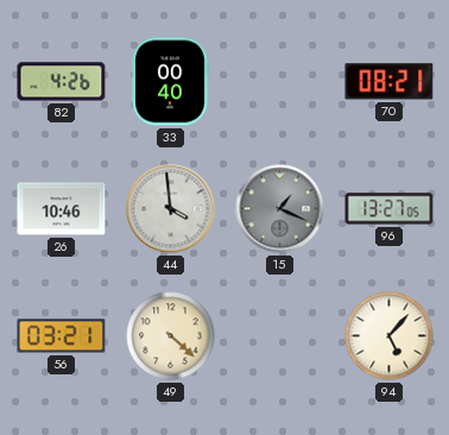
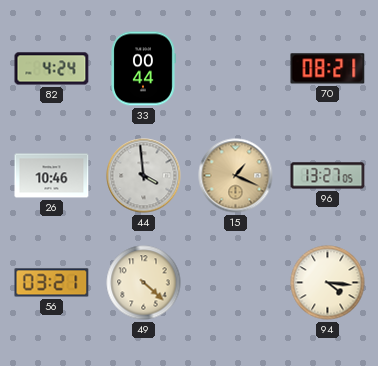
82: 4:26 -> 4:24 (52, 69)
33: 00:40 -> 00:44 (143, 69)
15 dial: grey -> champagne (236, 176)
94: 5:07 -> 4:16 (328, 283)
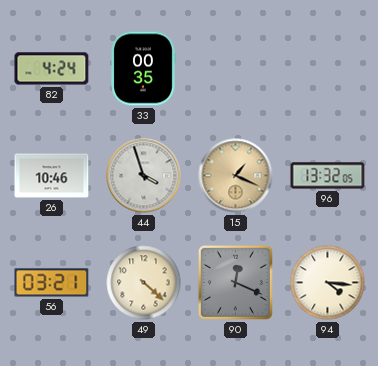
33: 00:44 -> 00:35 (143, 69)
70: 08:21 -> none (328, 69)
44: 3:59 -> 3:57 (144, 176)
96: 13:27 -> 13:32 (328, 176)
90: none -> 12:19 (235, 282)
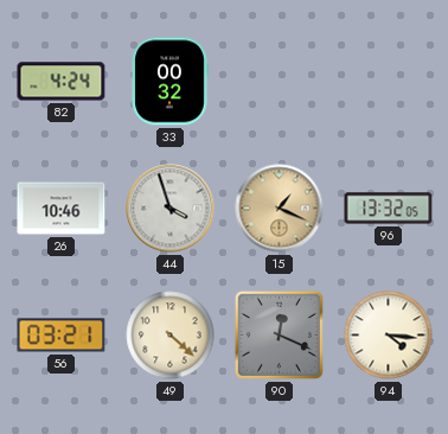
33: 00:35 -> 00:32 (169, 82)
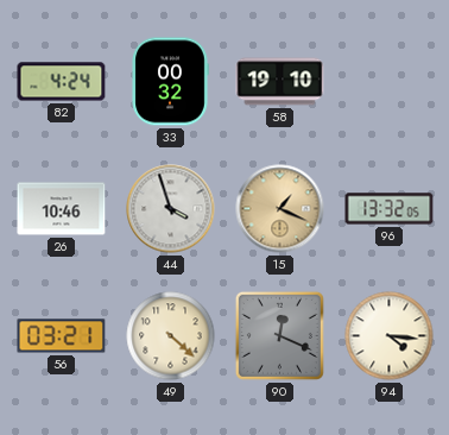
58: none -> 19:10 (280, 82)
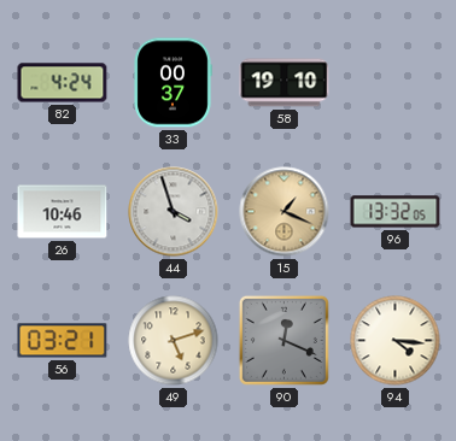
33: 00:32 -> 00:37 (173, 83)
49: 4:22 -> 5:12 (174, 341)
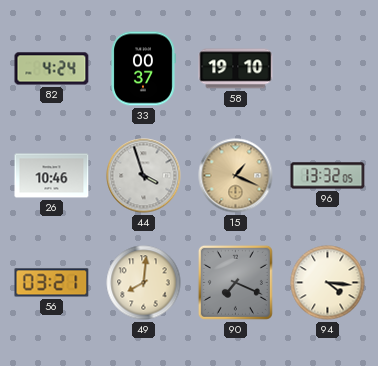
49: 5:12 -> 8:01 (144, 283)
90: 12:19 -> 7:19 (235, 282)
